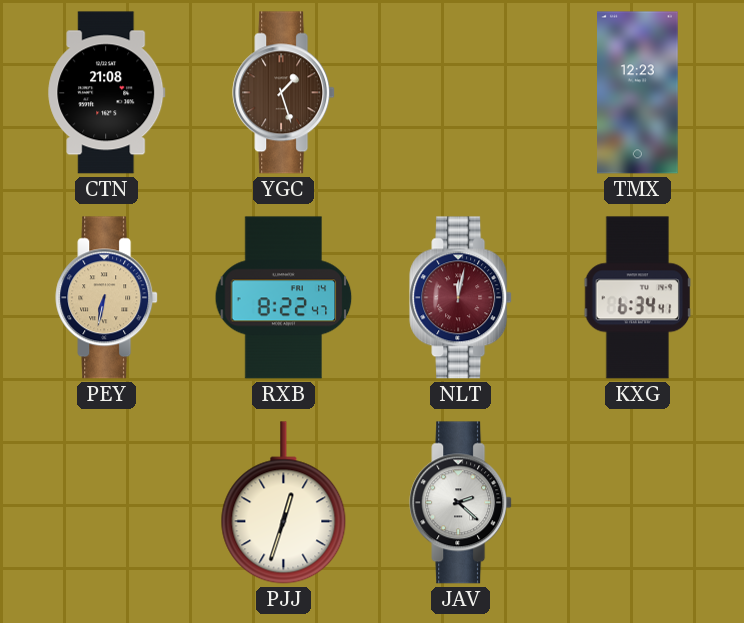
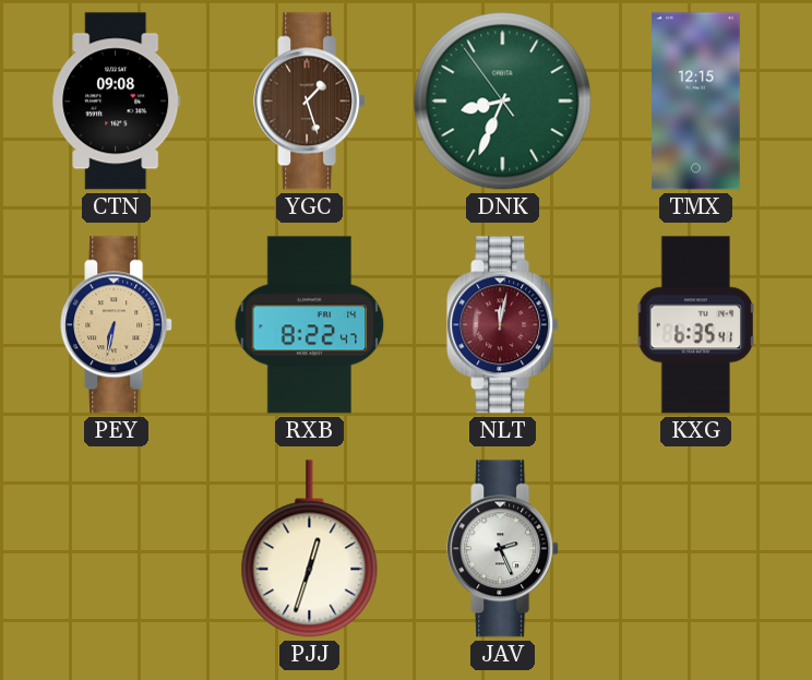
CTN: 21:08 -> 09:08 (117, 102)
DNK: none -> 8:33 (503, 102)
TMX: 12:23 -> 12:15 (696, 102)
KXG: 6:34 -> 6:35 (696, 325)
JAV: 2:22 -> 2:26 (503, 549)
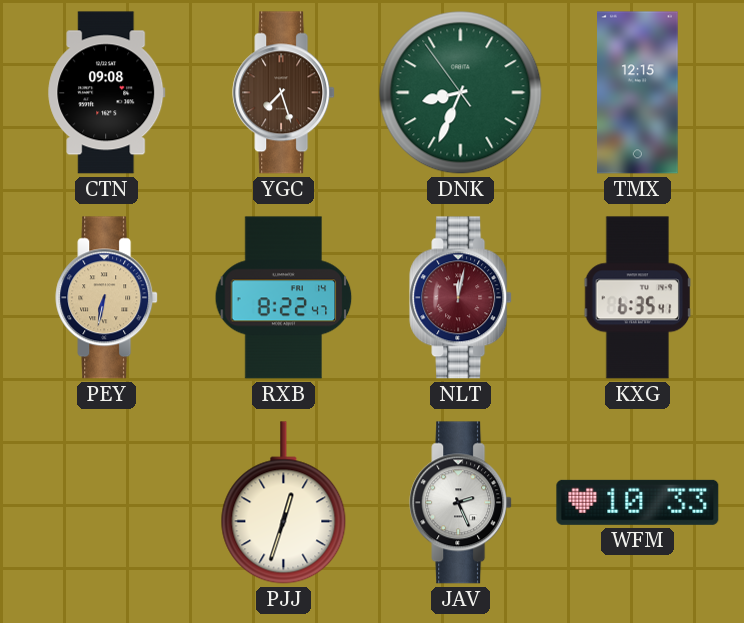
YGC: 1:27 -> 7:27 (284, 93)
WFM: none -> 10:33 (638, 502)
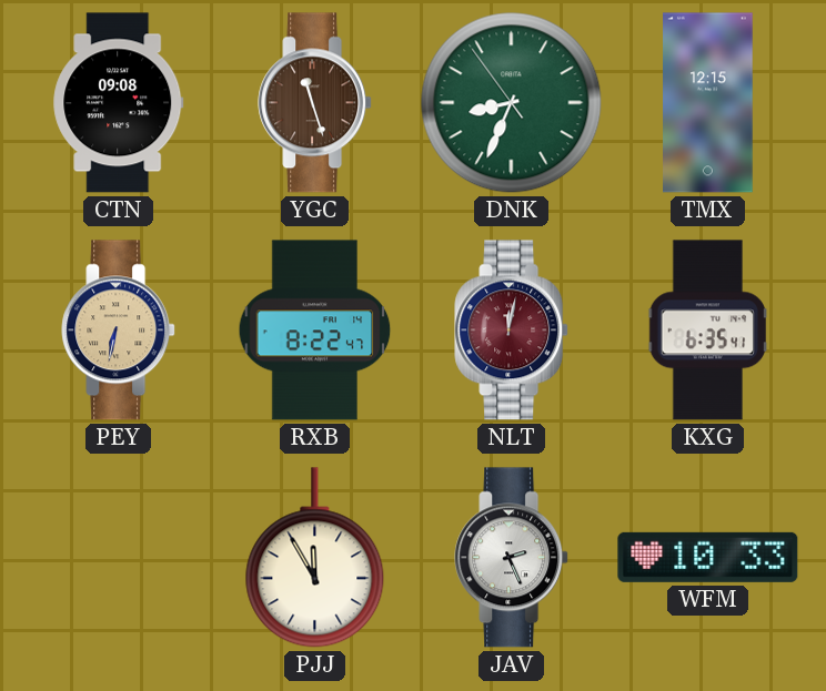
YGC: 7:27 -> 11:27 (315, 103)
PJJ: 12:33 -> 11:55 (315, 558)
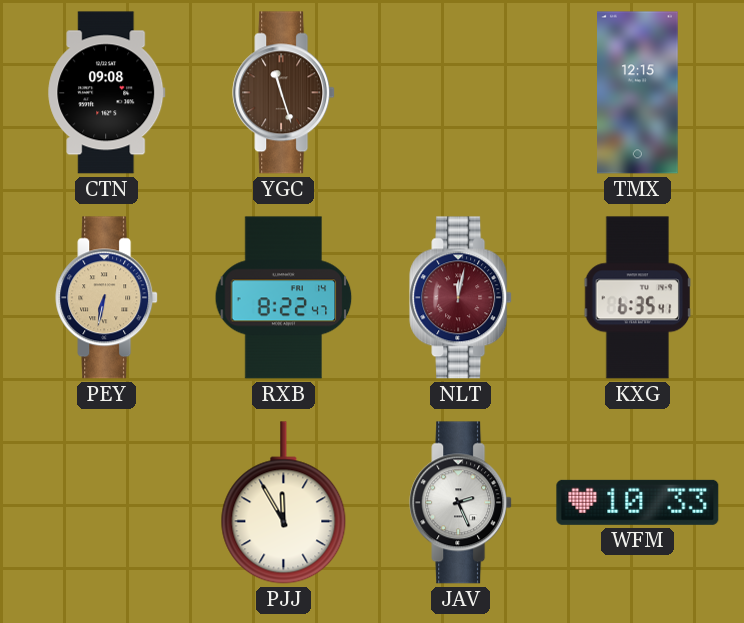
DNK: 8:33 -> none (512, 103)
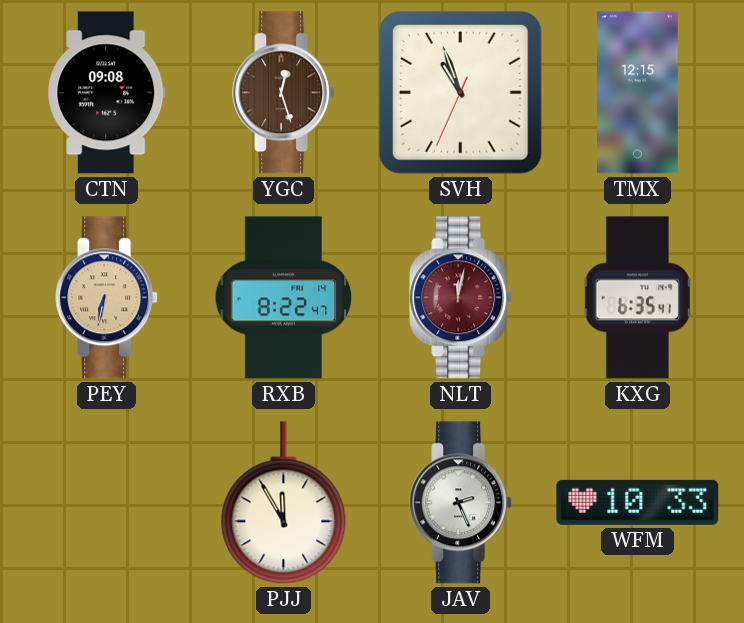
YGC: 11:27 -> 12:27 (284, 93)
SVH: none -> 10:56 (460, 92)
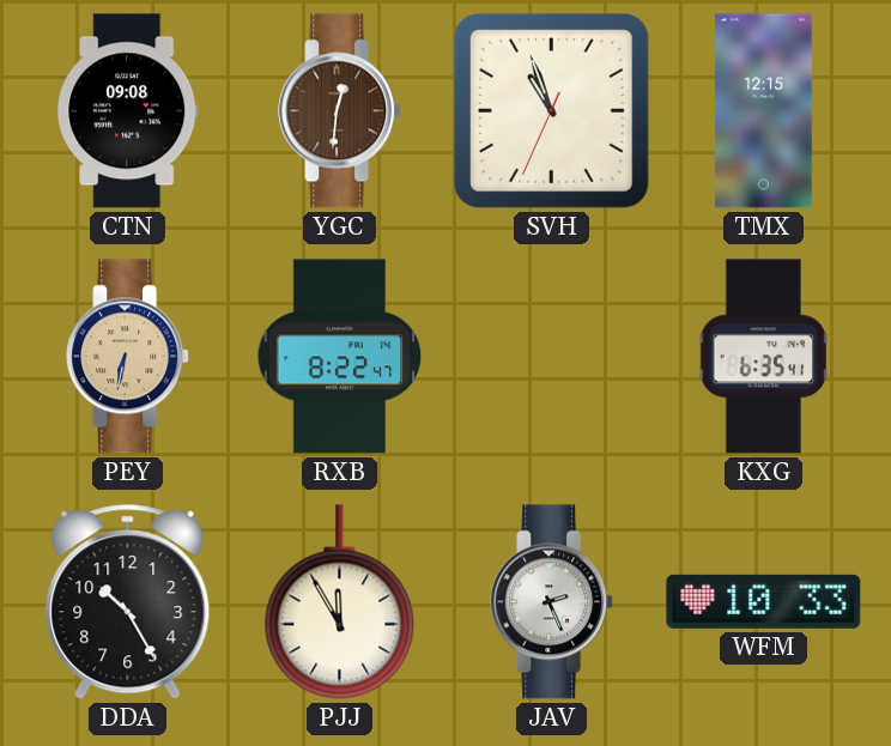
YGC: 12:27 -> 12:31 (340, 111)
NLT: 12:02 -> none (461, 298)
DDA: none -> 10:25 (128, 602)
